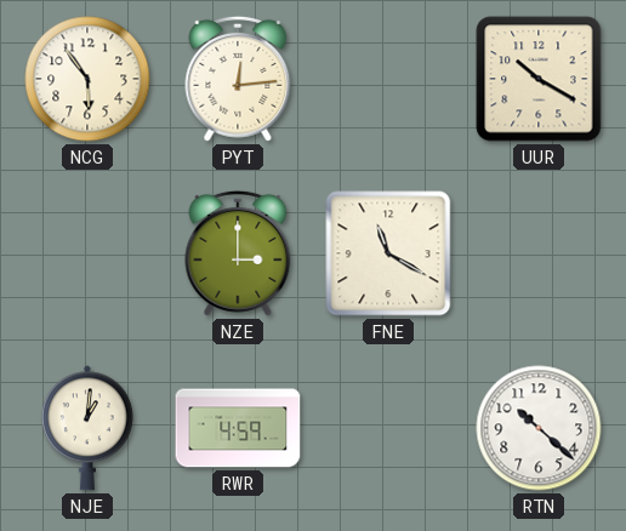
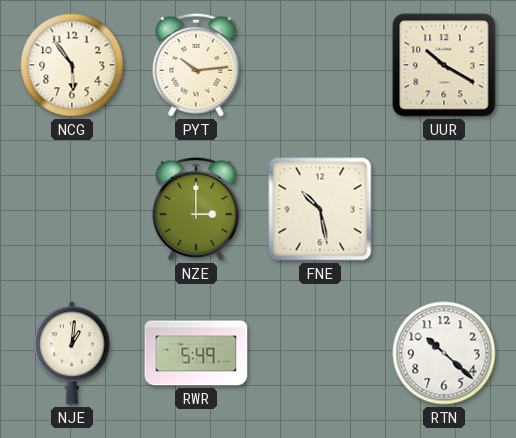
PYT: 12:14 -> 10:14 (196, 65)
FNE: 11:20 -> 10:28 (320, 209)
RWR: 4:59 -> 5:49 (196, 353)
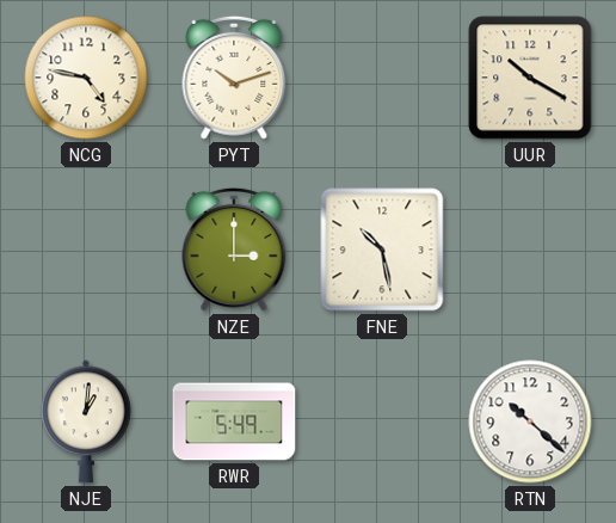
NCG: 5:54 -> 4:47 (86, 78)
PYT: 10:14 -> 10:12 (234, 78)
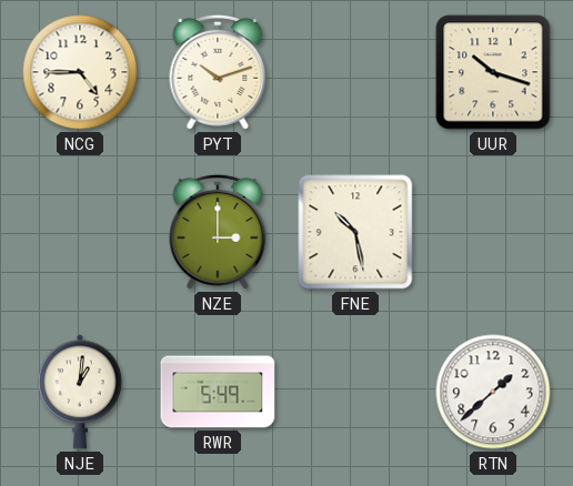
NCG: 4:47 -> 4:45 (80, 72)
UUR: 10:20 -> 10:18 (493, 72)
RTN: 10:22 -> 1:38 (493, 392)
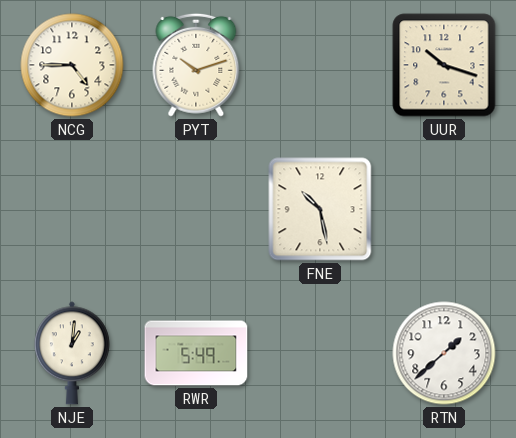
NZE: 3:00 -> none (218, 232)
